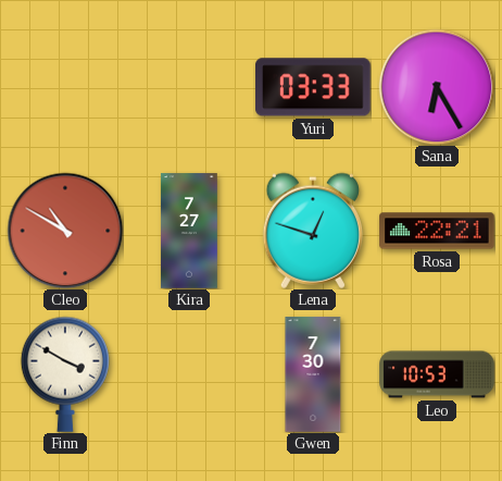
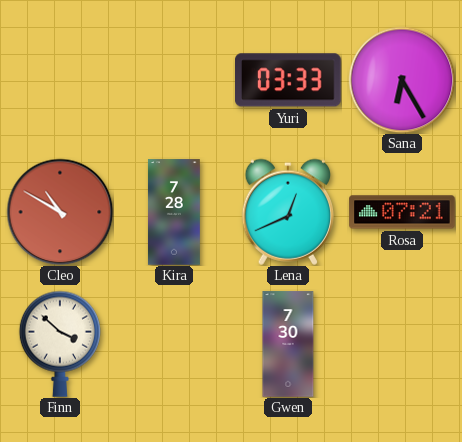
Kira: 7:27 -> 7:28 (174, 212)
Lena: 12:48 -> 12:41 (287, 212)
Rosa: 22:21 -> 07:21 (402, 212)
Finn: 3:50 -> 3:52 (60, 344)
Leo: 10:53 -> none (437, 374)
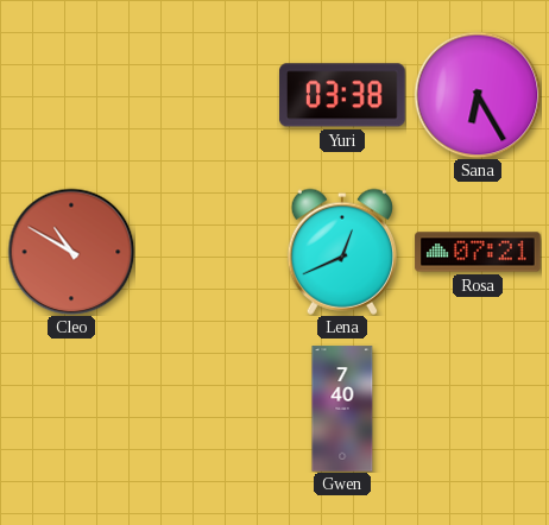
Yuri: 03:33 -> 03:38 (343, 95)
Kira: 7:28 -> none (174, 212)
Finn: 3:52 -> none (60, 344)
Gwen: 7:30 -> 7:40 (342, 409)
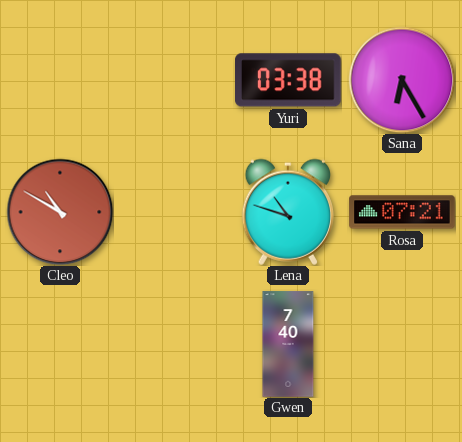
Lena: 12:41 -> 10:48 (287, 212)
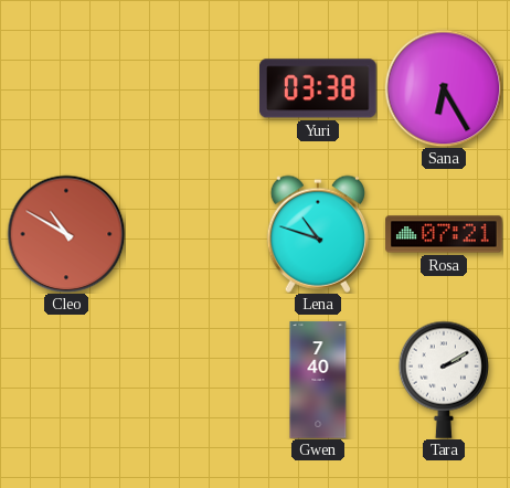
Tara: none -> 2:10 (444, 380)
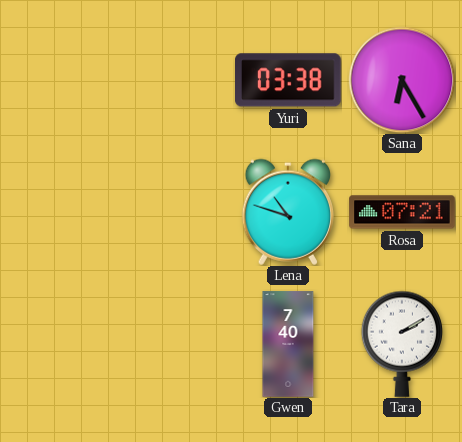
Cleo: 10:50 -> none (66, 234)
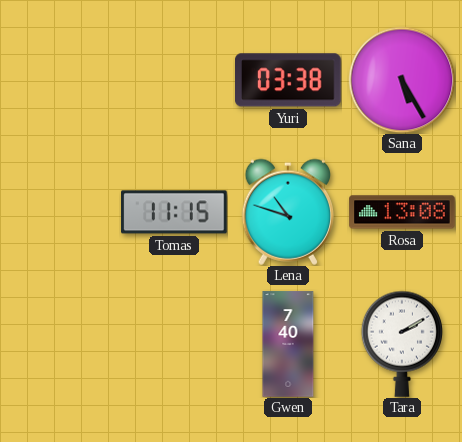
Sana: 6:25 -> 5:25 (402, 80)
Tomas: none -> 11:15 (174, 212)
Rosa: 07:21 -> 13:08 (402, 212)
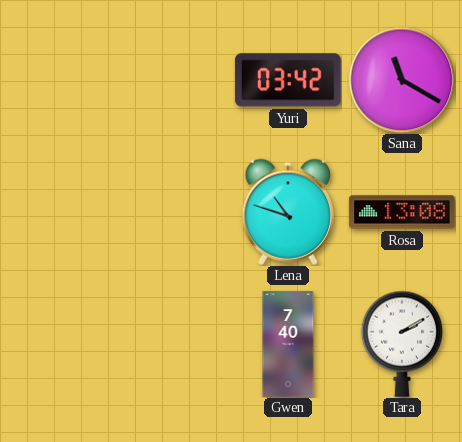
Yuri: 03:38 -> 03:42 (289, 80)
Sana: 5:25 -> 11:20 (402, 80)
Tomas: 11:15 -> none (174, 212)
